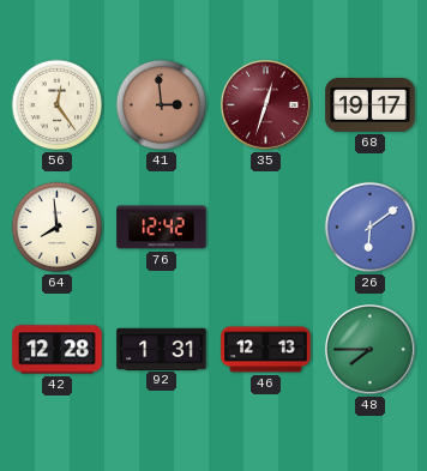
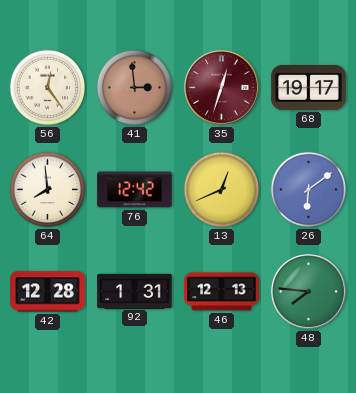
13: none -> 12:41 (222, 190)
48: 7:45 -> 7:46 (308, 291)
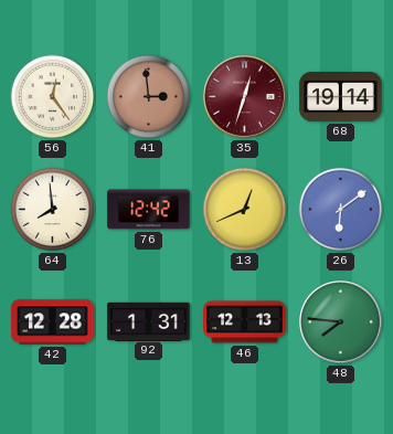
68: 19:17 -> 19:14 (341, 97)
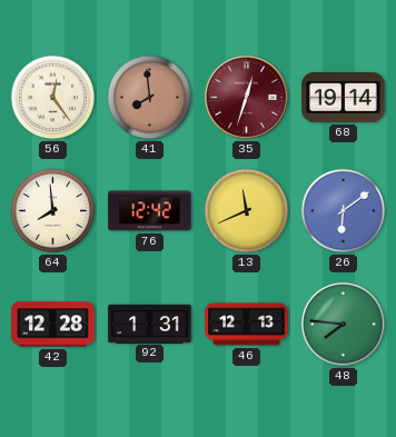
41: 2:59 -> 7:59 (150, 98)
13: 12:41 -> 11:41 (247, 211)
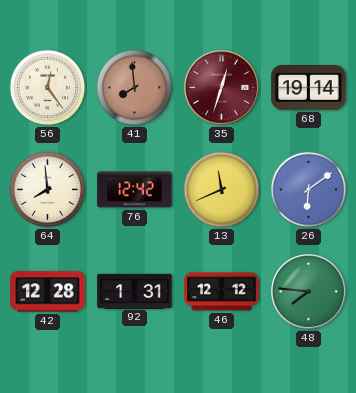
46: 12:13 -> 12:12 (222, 292)
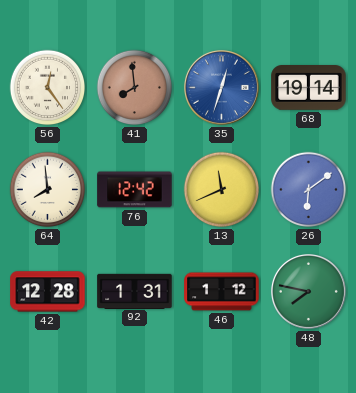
35 dial: burgundy -> blue (221, 87)
46: 12:12 -> 1:12 (222, 292)
48: 7:46 -> 7:47 (308, 291)
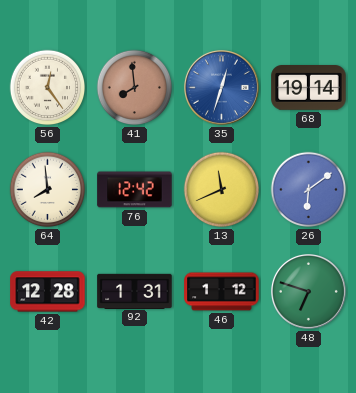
48: 7:47 -> 6:48 (308, 291)
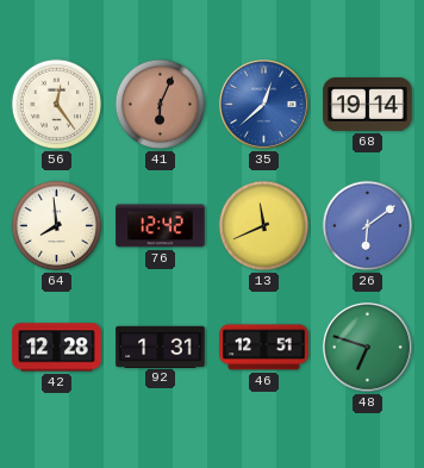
41: 7:59 -> 6:04 (161, 105)
35: 12:33 -> 12:38 (263, 104)
46: 1:12 -> 12:51 (264, 348)
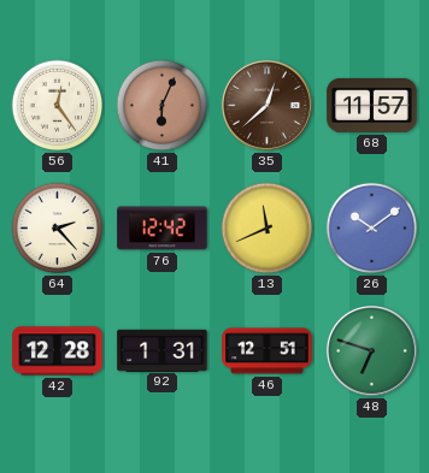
35 dial: blue -> brown (266, 105)
68: 19:14 -> 11:57 (372, 106)
64: 7:59 -> 2:23 (58, 229)
26: 6:09 -> 10:09 (372, 229)
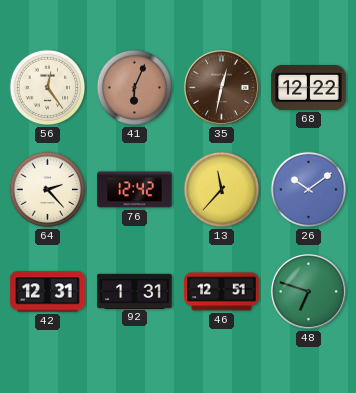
35: 12:38 -> 12:32 (221, 87)
68: 11:57 -> 12:22 (309, 88)
13: 11:41 -> 11:37 (222, 190)
42: 12:28 -> 12:31 (48, 292)
